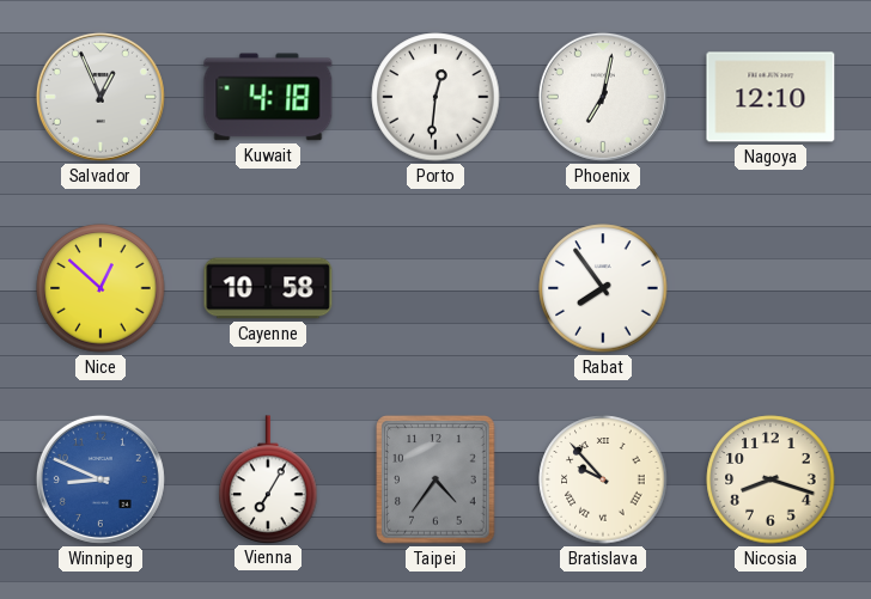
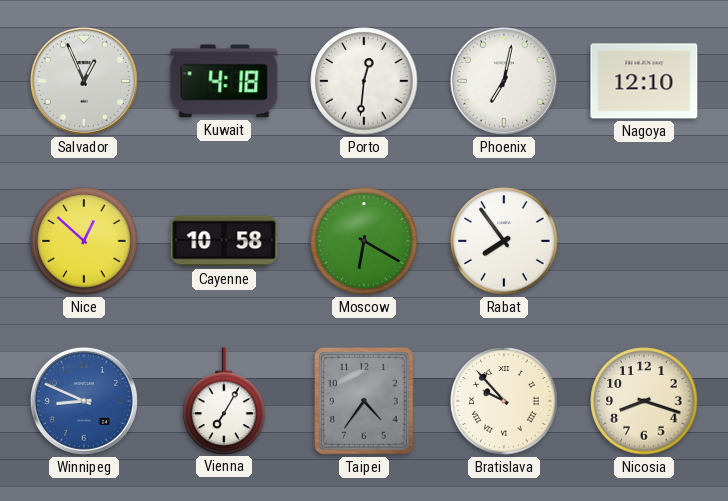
Moscow: none -> 6:20 (364, 241)
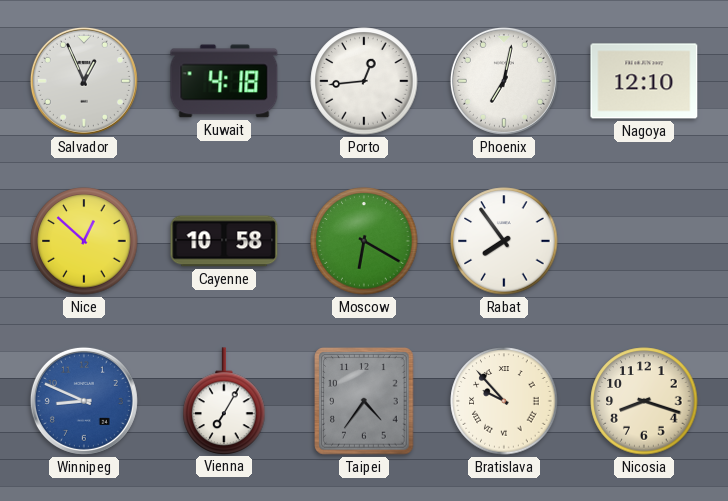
Porto: 12:31 -> 12:44 (364, 81)
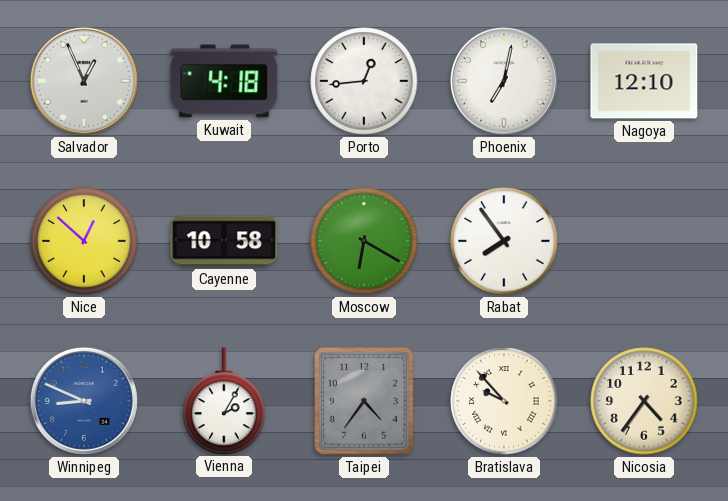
Vienna: 7:05 -> 2:05 (224, 401)
Nicosia: 8:18 -> 4:36 (644, 401)
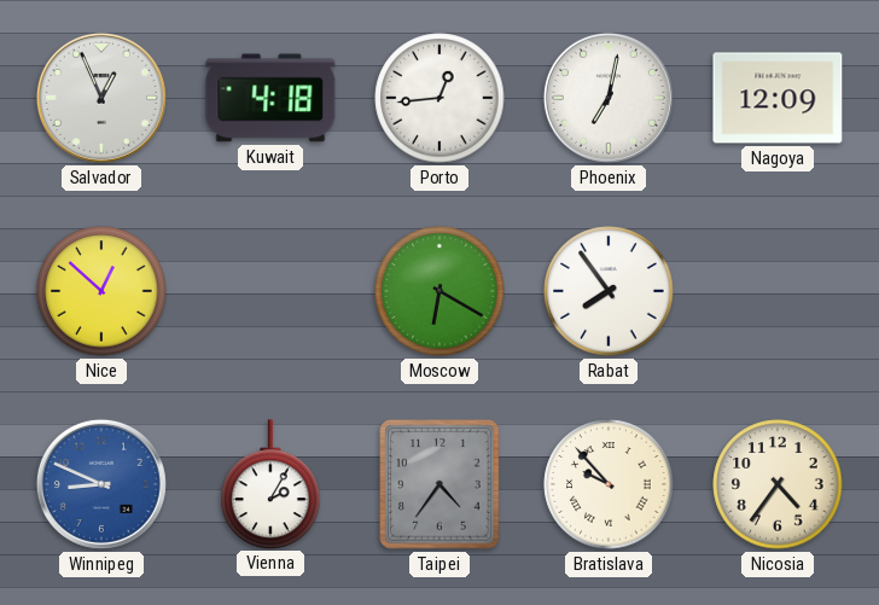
Nagoya: 12:10 -> 12:09 (778, 98)
Cayenne: 10:58 -> none (224, 241)
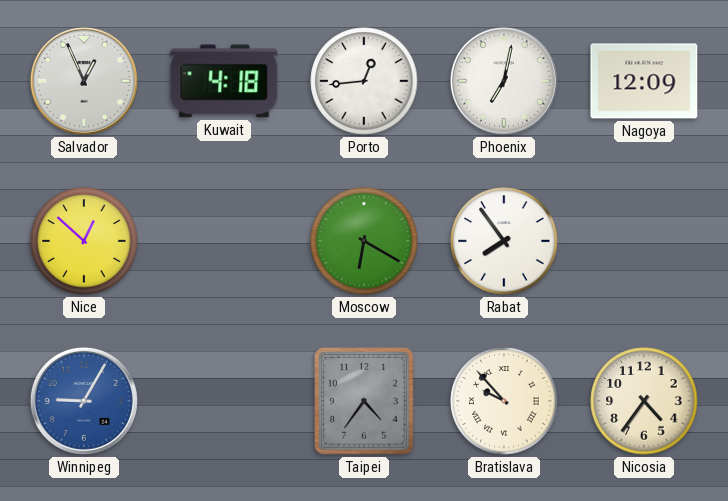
Winnipeg: 8:49 -> 9:05 (84, 401)
Vienna: 2:05 -> none (270, 484)
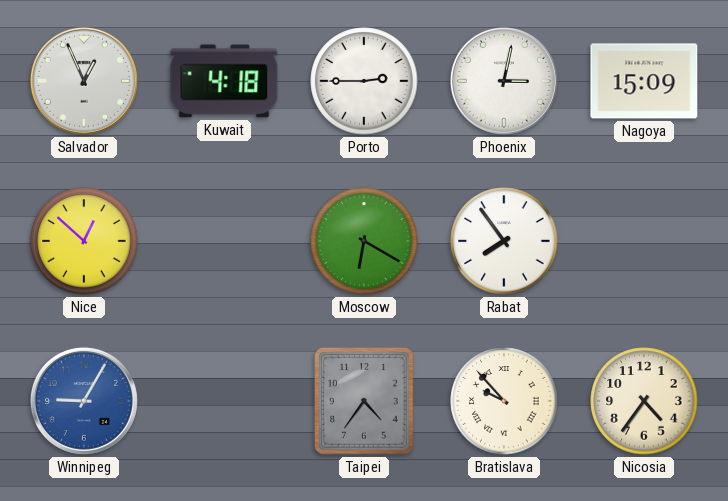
Porto: 12:44 -> 2:45 (364, 81)
Phoenix: 7:02 -> 3:02 (504, 81)
Nagoya: 12:09 -> 15:09 (644, 81)
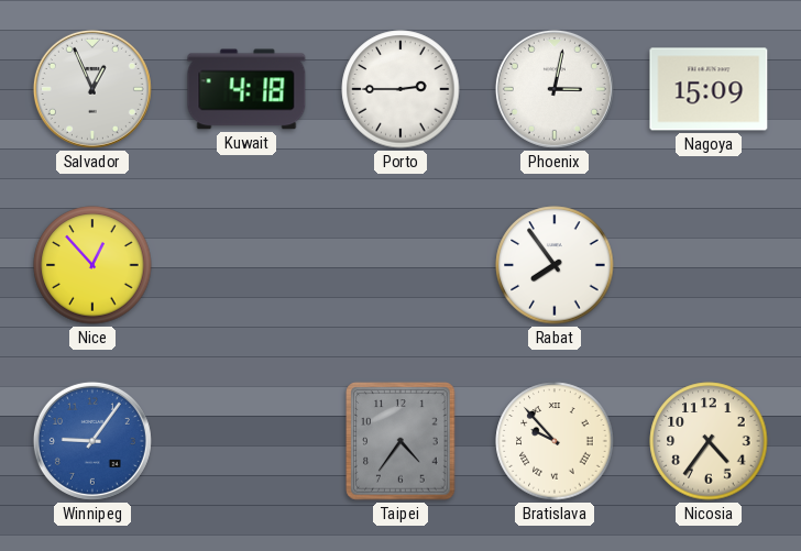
Nice: 12:52 -> 12:53 (92, 265)
Moscow: 6:20 -> none (364, 241)
Winnipeg: 9:05 -> 9:06 (92, 441)
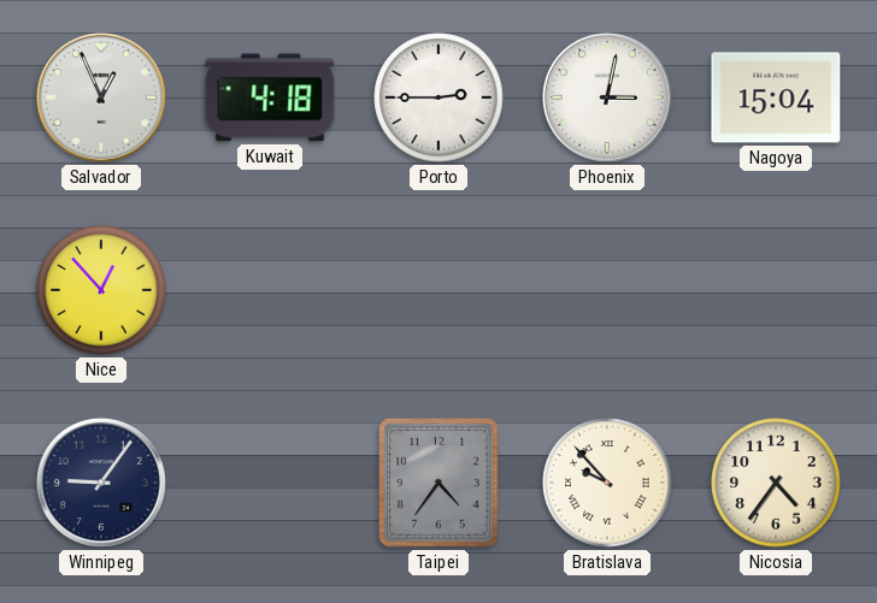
Nagoya: 15:09 -> 15:04 (776, 97)
Rabat: 7:54 -> none (555, 265)
Winnipeg dial: blue -> navy (101, 483)
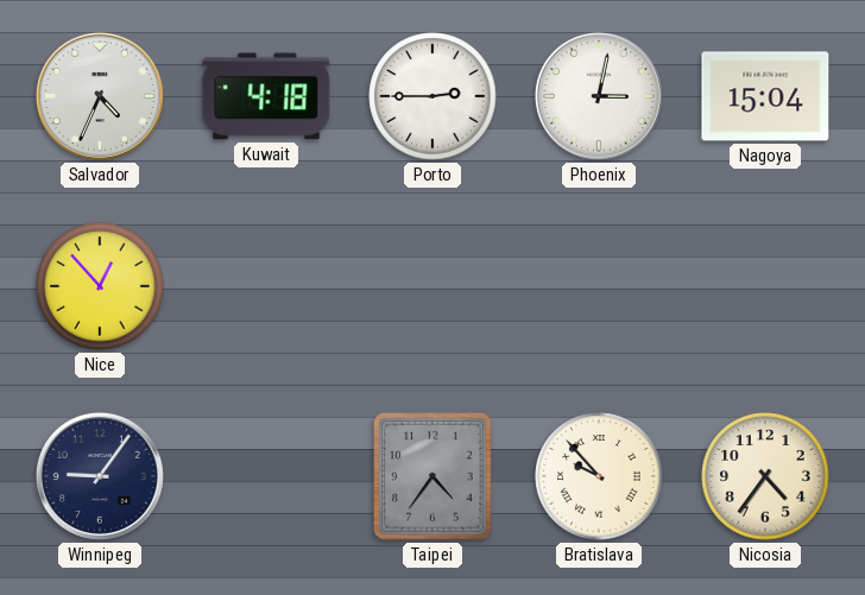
Salvador: 12:56 -> 4:34 (100, 96)
